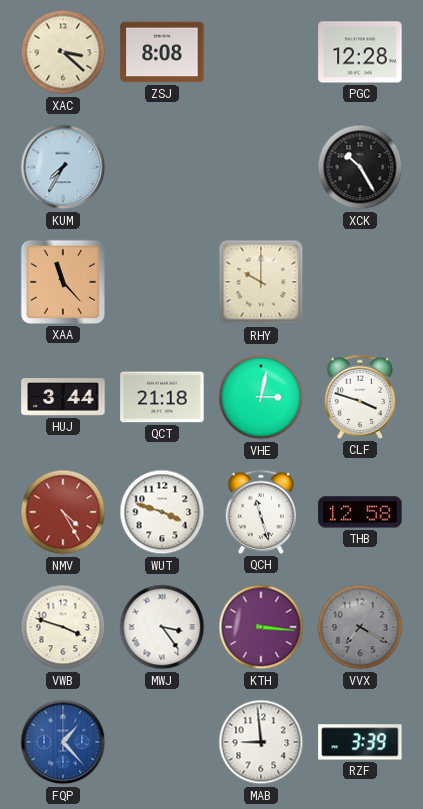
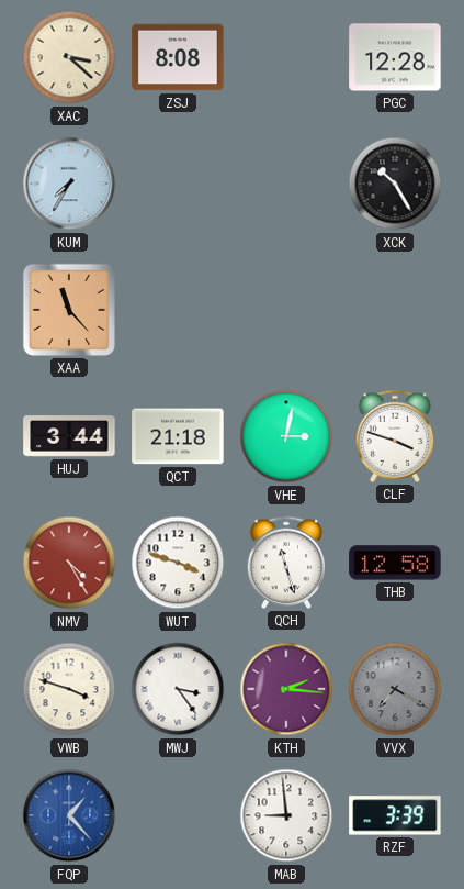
RHY: 10:00 -> none (261, 282)
KTH: 3:16 -> 2:16 (286, 689)
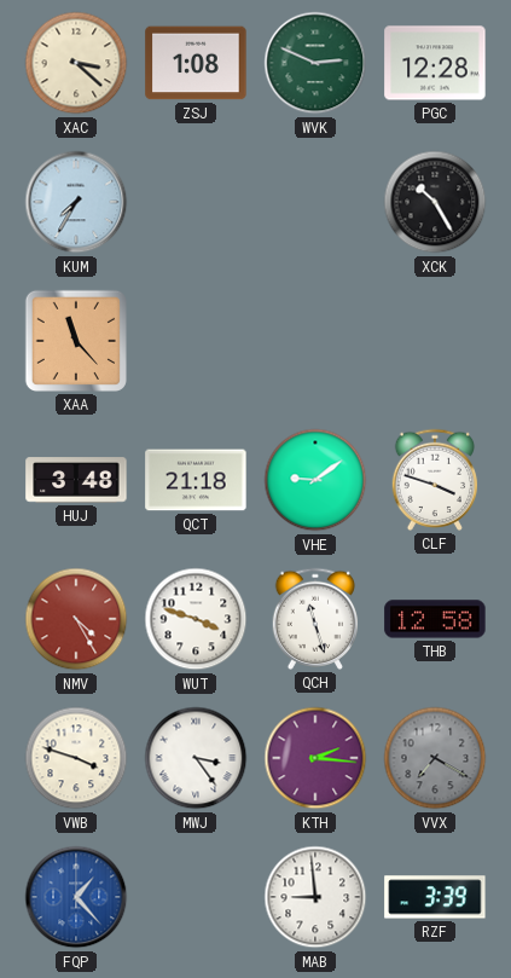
ZSJ: 8:08 -> 1:08 (196, 63)
WVK: none -> 2:49 (315, 63)
HUJ: 3:44 -> 3:48 (76, 480)
VHE: 3:02 -> 9:09 (315, 480)
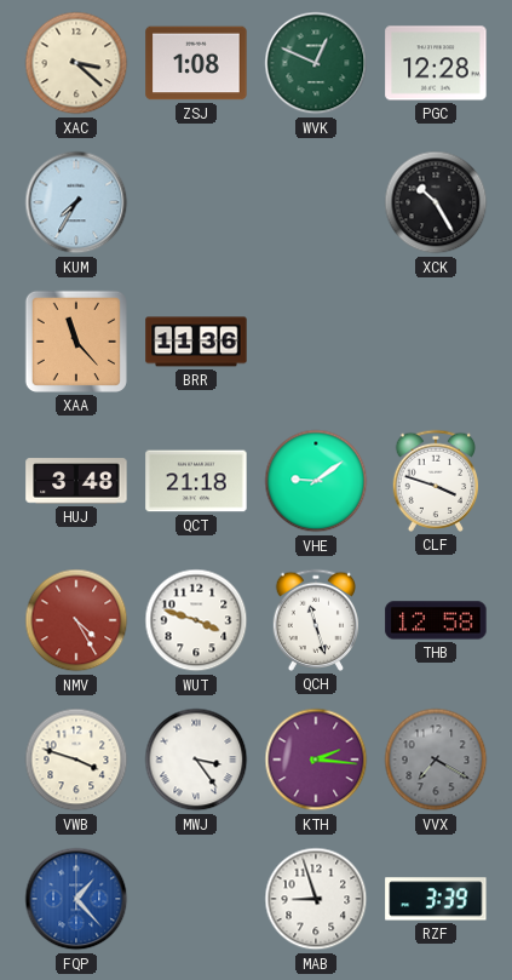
WVK: 2:49 -> 12:49 (316, 63)
BRR: none -> 11:36 (196, 342)
MAB: 8:59 -> 8:57 (316, 899)
